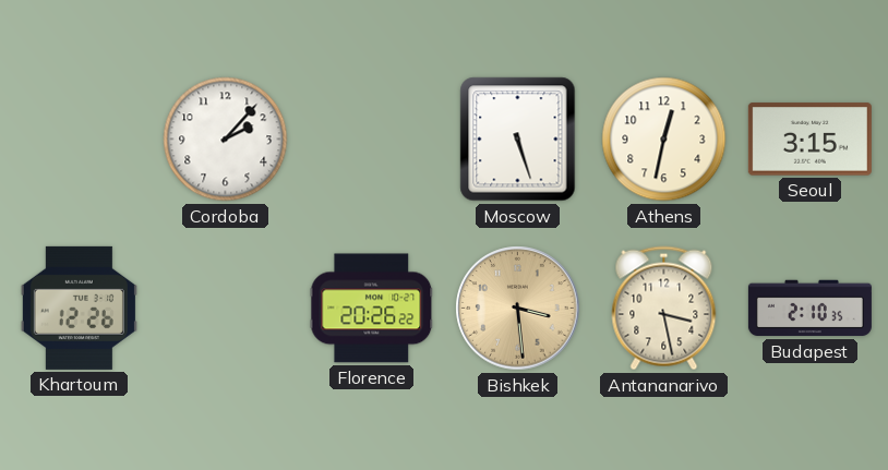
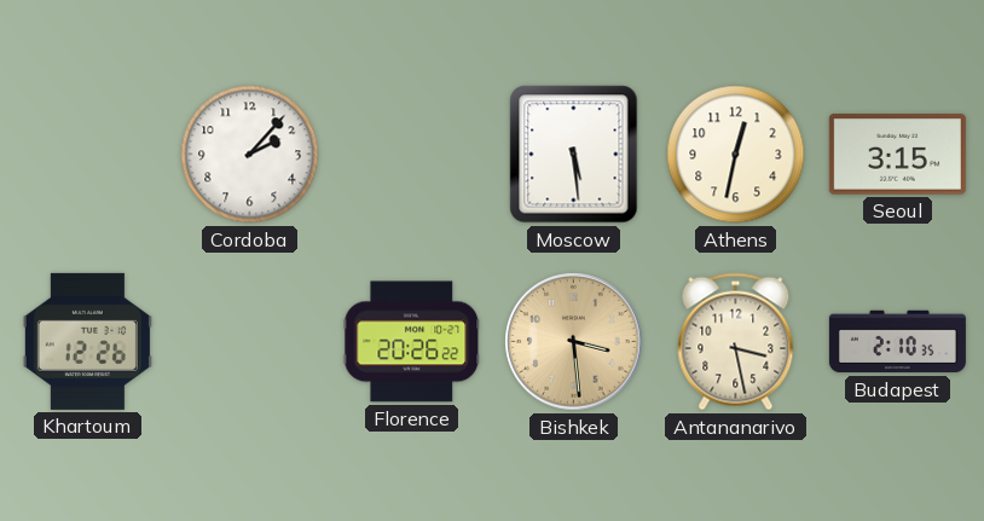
Moscow: 5:27 -> 5:29 (574, 155)
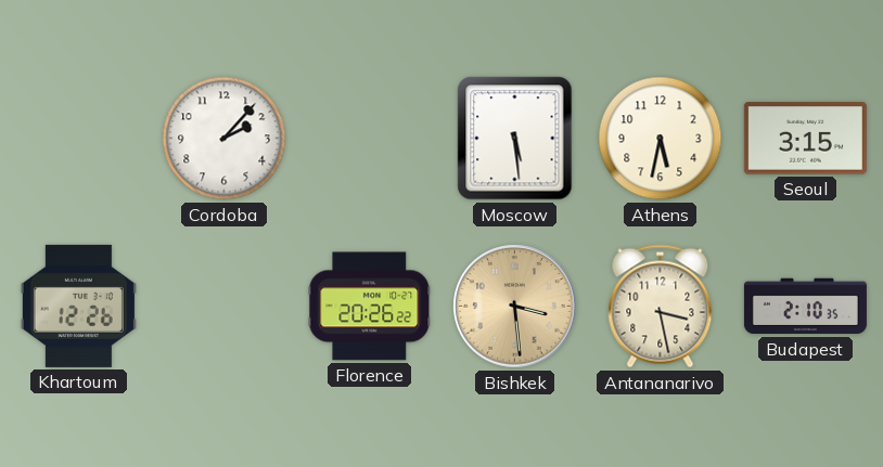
Athens: 12:32 -> 5:32 (661, 139)
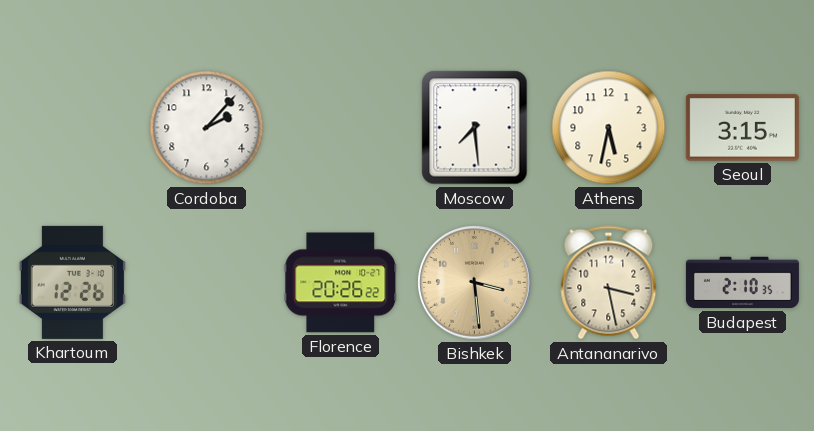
Moscow: 5:29 -> 7:29 (475, 128)
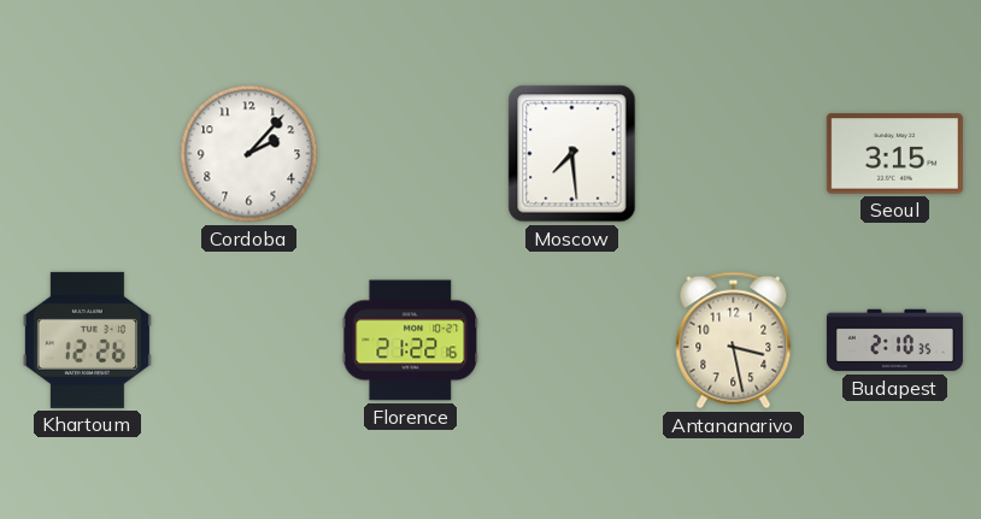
Athens: 5:32 -> none (609, 128)
Florence: 20:26 -> 21:22 (411, 341)
Bishkek: 3:29 -> none (475, 283)
